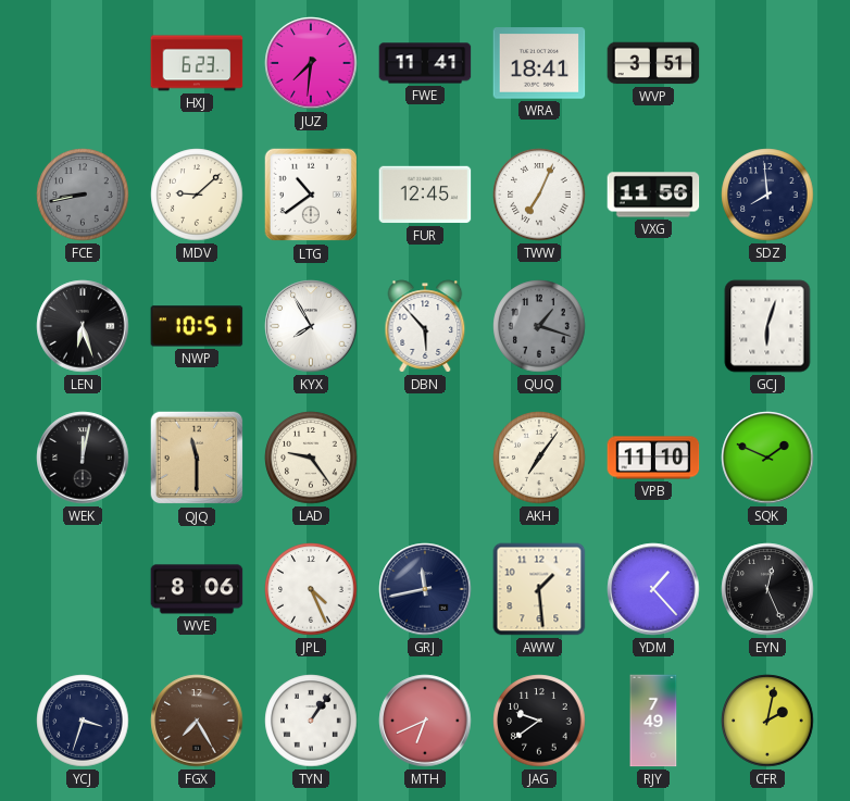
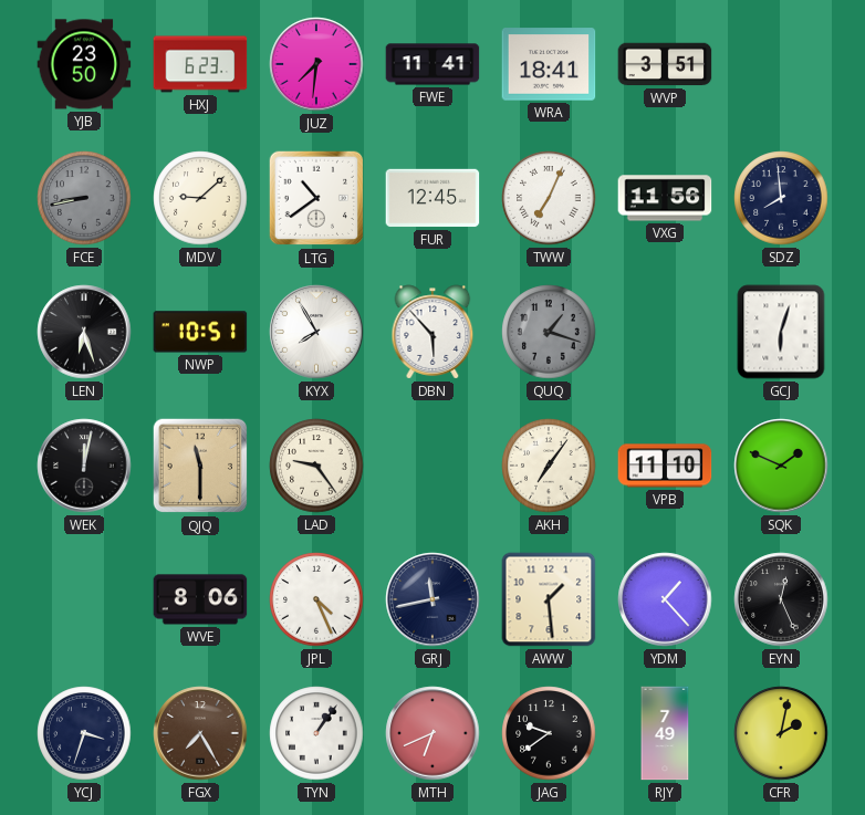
YJB: none -> 23:50 (84, 64)
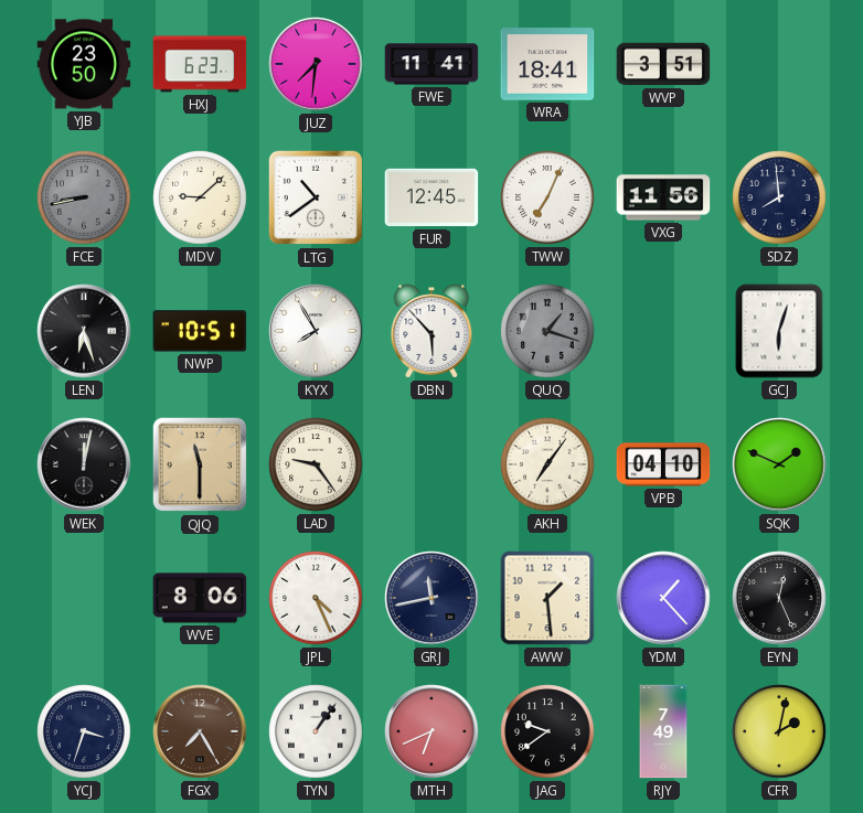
VPB: 11:10 -> 04:10 (663, 464)
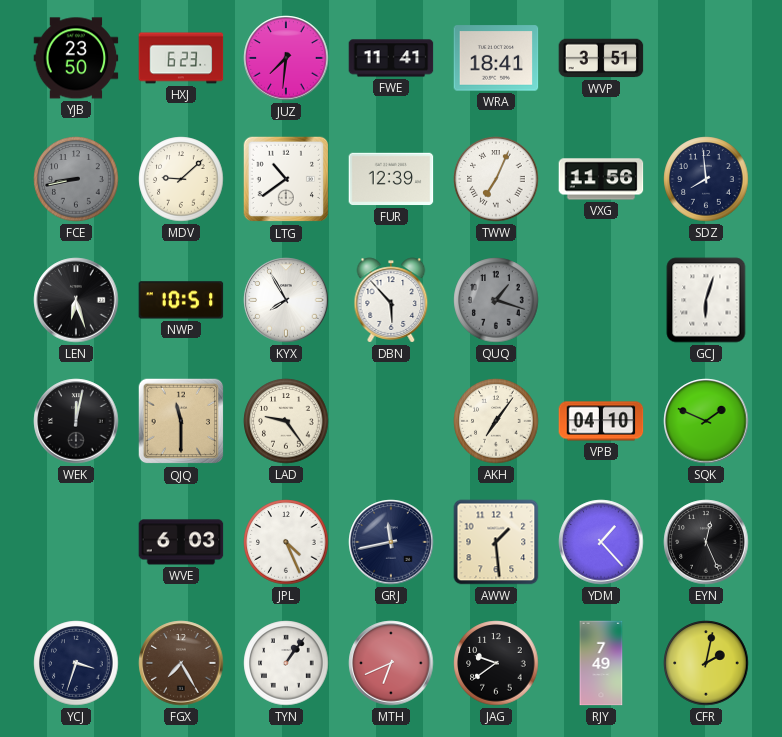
FUR: 12:45 -> 12:39 (391, 179)
WVE: 8:06 -> 6:03 (181, 542)
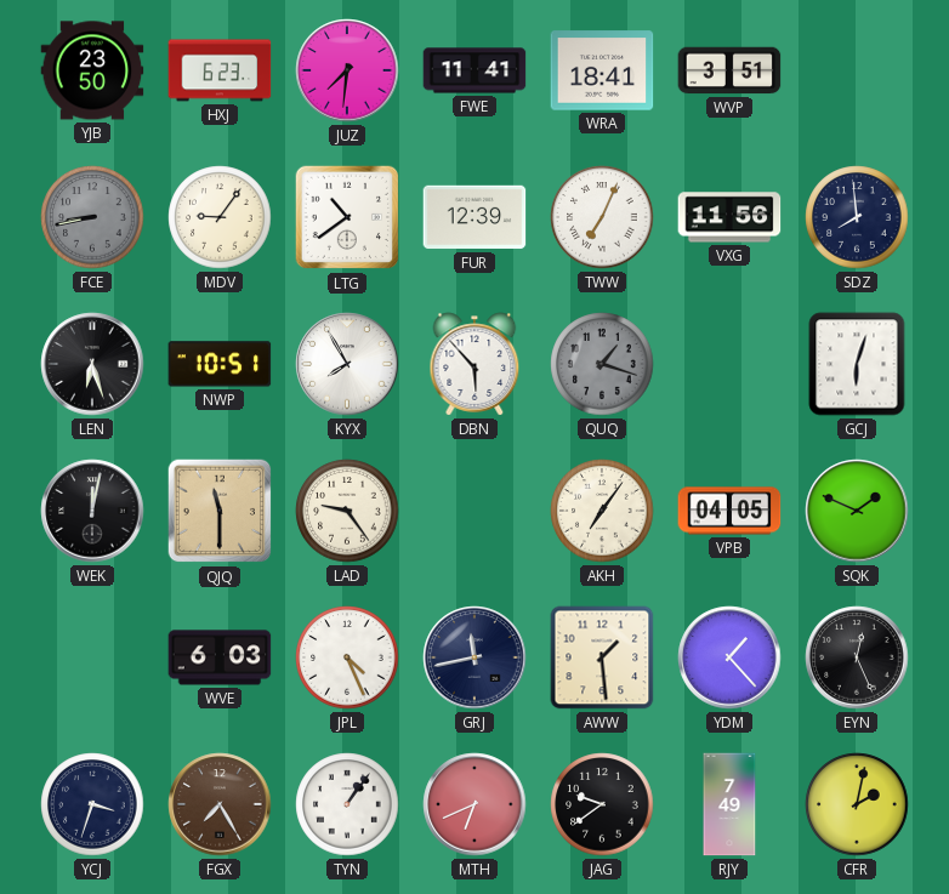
MDV: 9:08 -> 9:06 (220, 217)
VPB: 04:10 -> 04:05 (729, 511)
